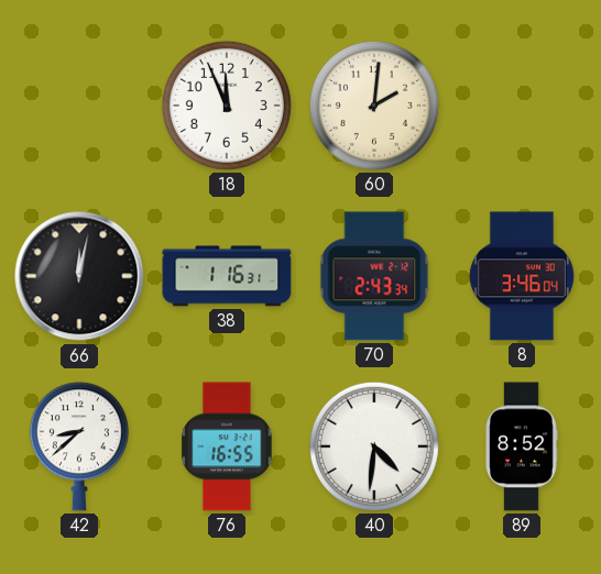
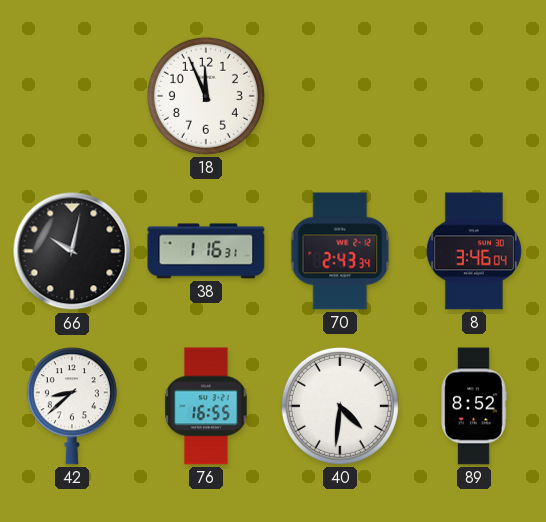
60: 2:01 -> none (374, 106)
66: 12:02 -> 10:02 (72, 251)
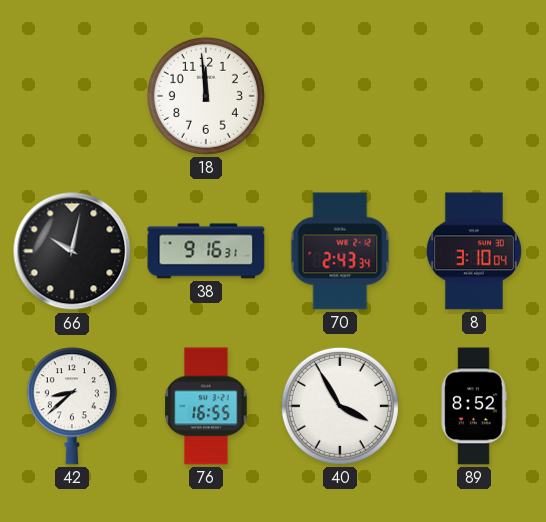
18: 11:56 -> 11:59 (206, 96)
38: 1:16 -> 9:16 (206, 251)
8: 3:46 -> 3:10 (474, 251)
40: 4:31 -> 3:55 (340, 406)
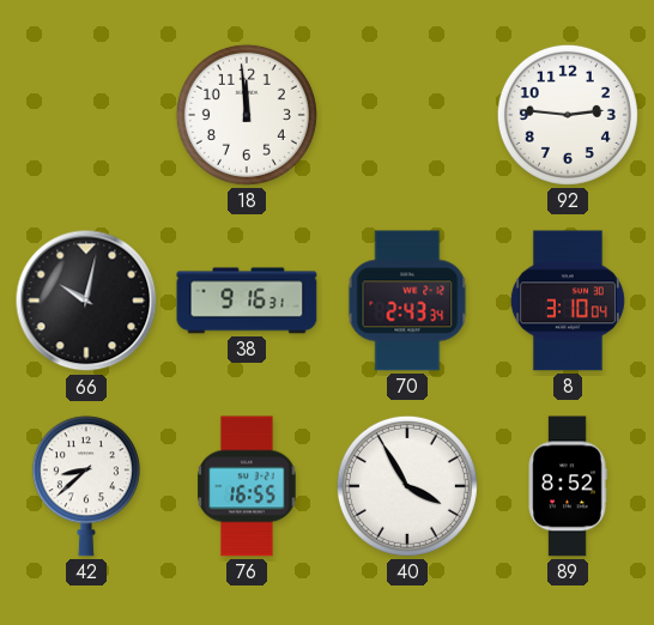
92: none -> 2:46 (568, 115)
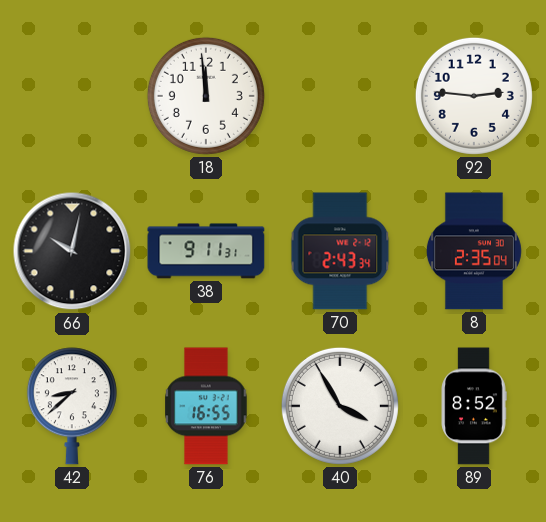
38: 9:16 -> 9:11 (206, 251)
8: 3:10 -> 2:35 (474, 251)
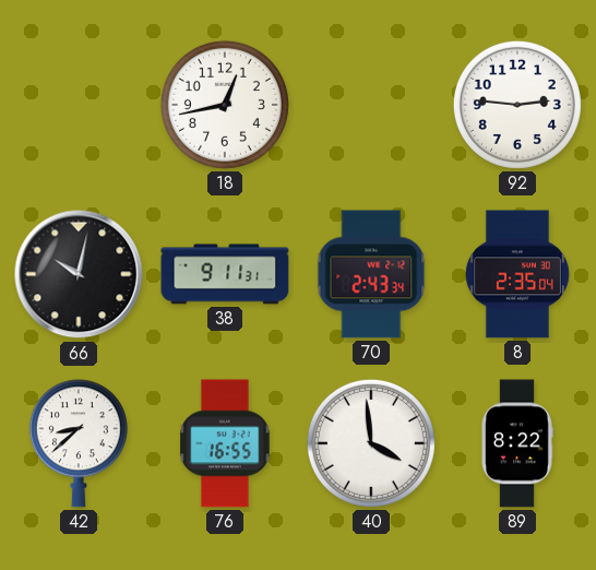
18: 11:59 -> 12:43 (225, 105)
40: 3:55 -> 3:59 (371, 443)
89: 8:52 -> 8:22 (517, 443)
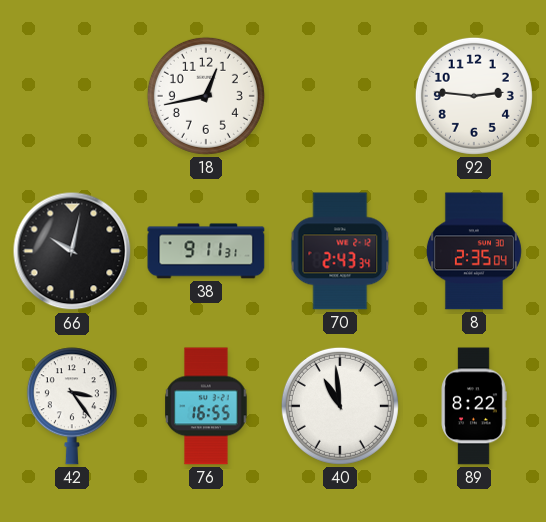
42: 8:38 -> 3:24 (72, 406)
40: 3:59 -> 10:59 (340, 406)
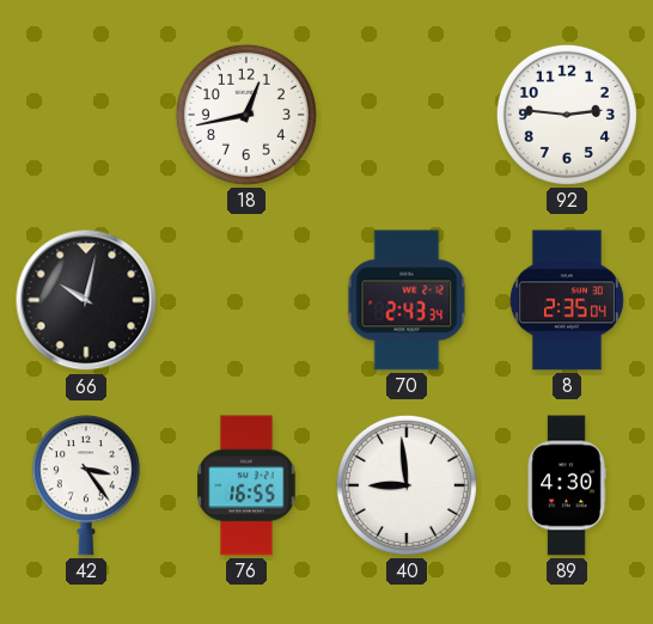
38: 9:11 -> none (206, 251)
40: 10:59 -> 8:59 (407, 485)
89: 8:22 -> 4:30 (567, 485)
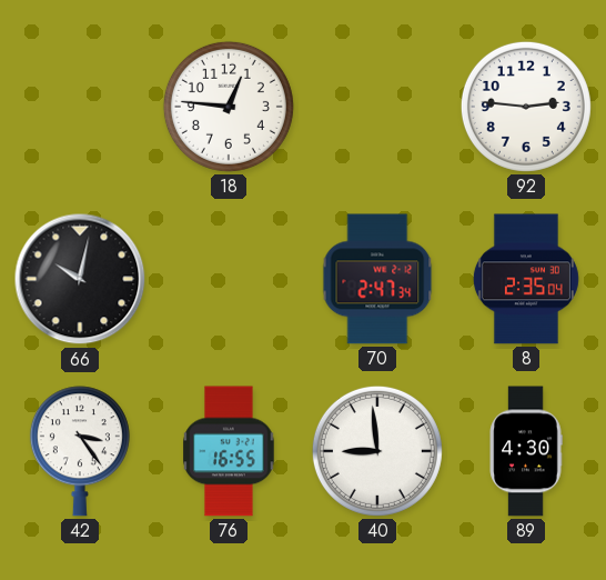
18: 12:43 -> 12:46 (229, 107)
70: 2:43 -> 2:47 (377, 279)
